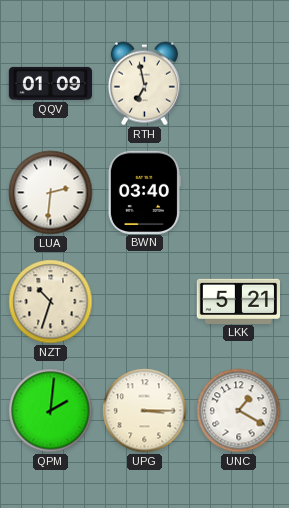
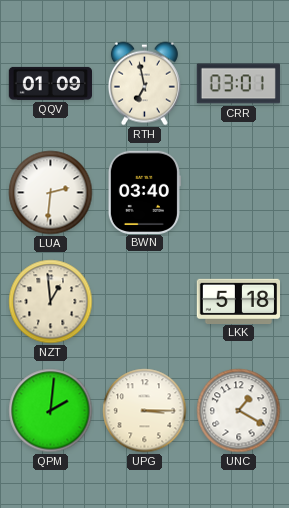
CRR: none -> 03:01 (238, 84)
NZT: 10:33 -> 12:59 (51, 302)
LKK: 5:21 -> 5:18 (238, 301)
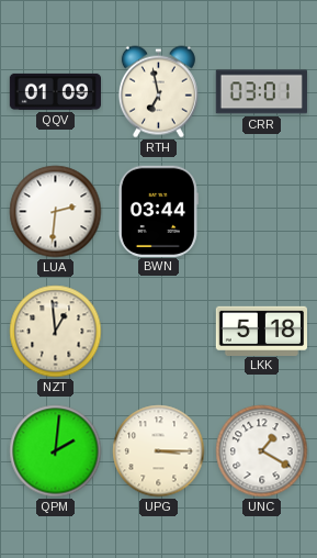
BWN: 03:40 -> 03:44 (158, 211)
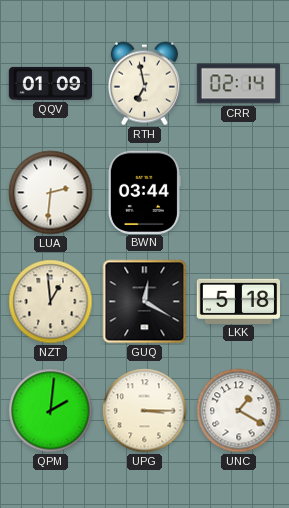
CRR: 03:01 -> 02:14 (238, 84)
GUQ: none -> 12:20 (145, 302)
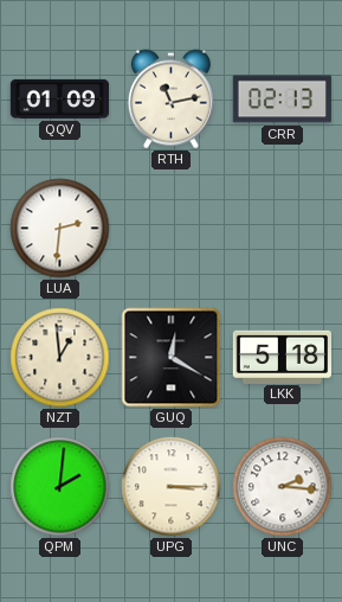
RTH: 6:58 -> 11:13 (170, 100)
CRR: 02:14 -> 02:13 (282, 100)
BWN: 03:44 -> none (144, 192)
UNC: 1:20 -> 2:16 (283, 487)
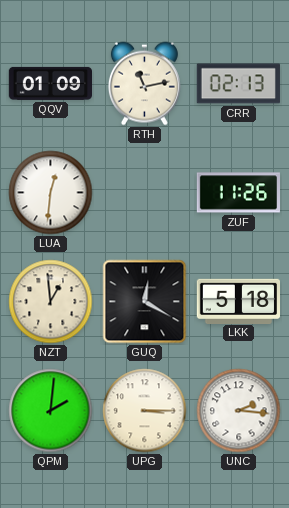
LUA: 2:31 -> 12:31 (51, 193)
ZUF: none -> 11:26 (238, 193)
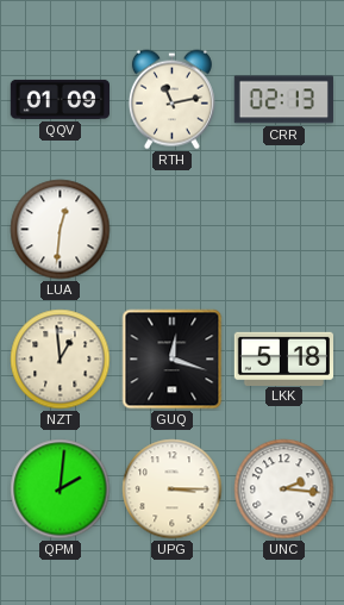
ZUF: 11:26 -> none (238, 193)
GUQ: 12:20 -> 12:18 (173, 360)
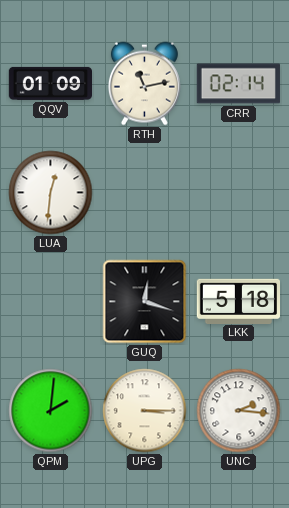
CRR: 02:13 -> 02:14 (238, 84)
NZT: 12:59 -> none (61, 360)
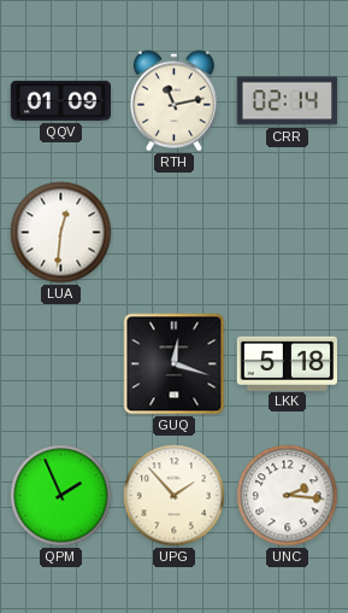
QPM: 2:01 -> 1:56 (61, 496)
UPG: 3:15 -> 1:53 (175, 496)
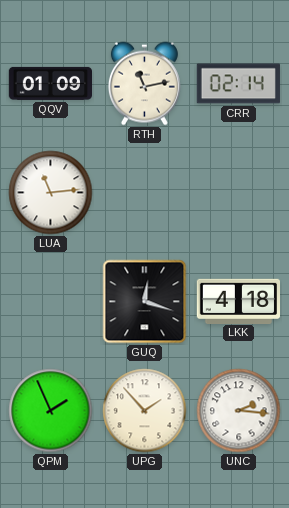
LUA: 12:31 -> 11:14 (51, 193)
LKK: 5:18 -> 4:18 (238, 301)
